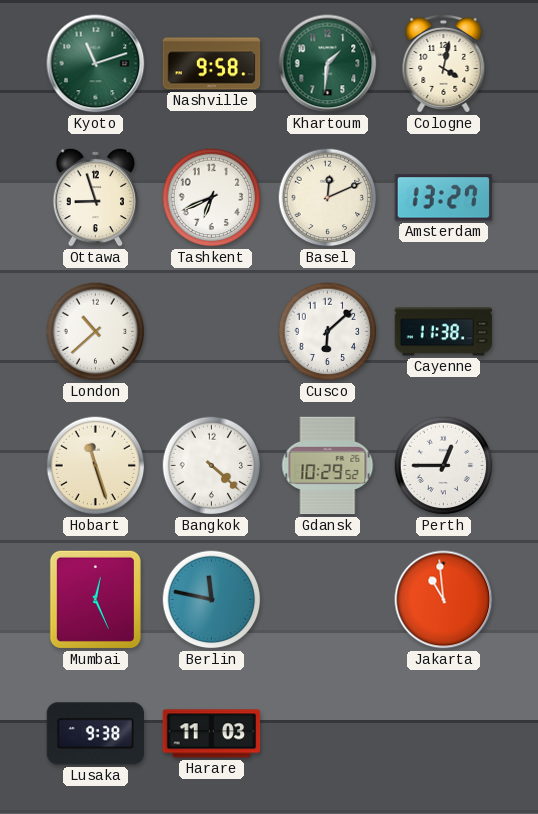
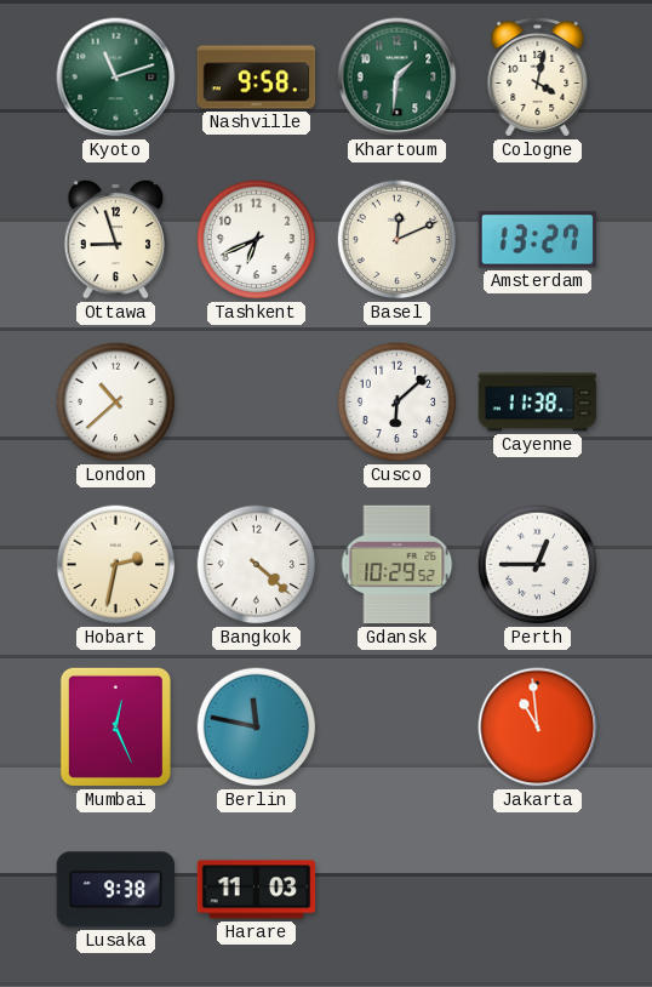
Hobart: 11:27 -> 2:32 (116, 565)
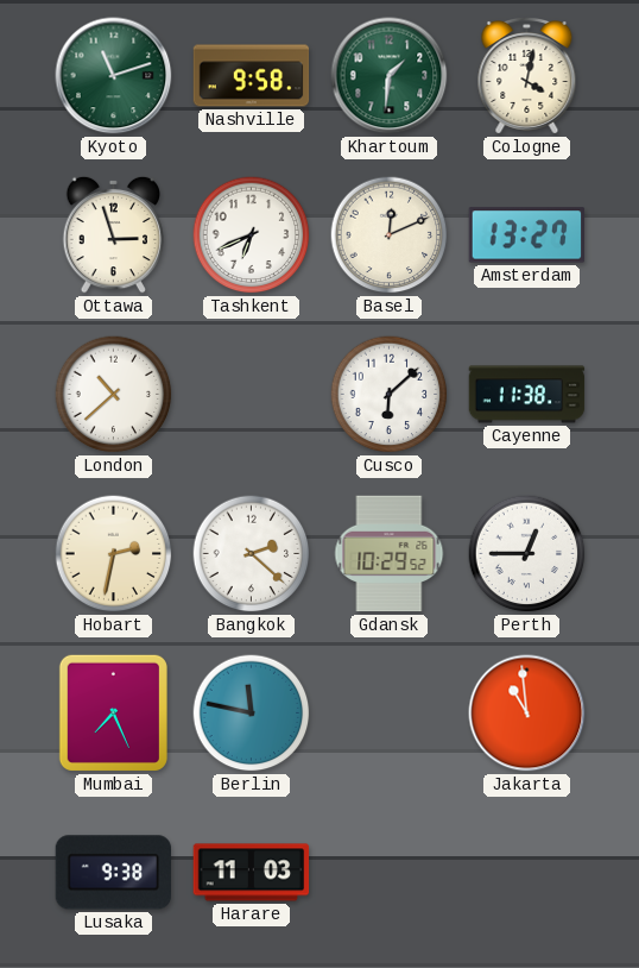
Ottawa: 8:57 -> 2:57 (114, 234)
Bangkok: 4:22 -> 2:22 (252, 554)
Mumbai: 12:26 -> 7:26 (113, 712)
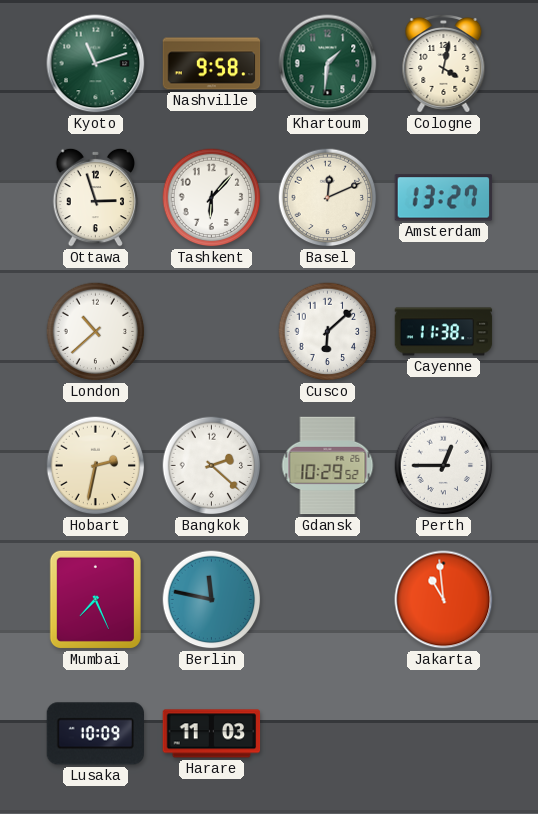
Tashkent: 6:41 -> 6:07 (212, 198)
Lusaka: 9:38 -> 10:09 (95, 734)
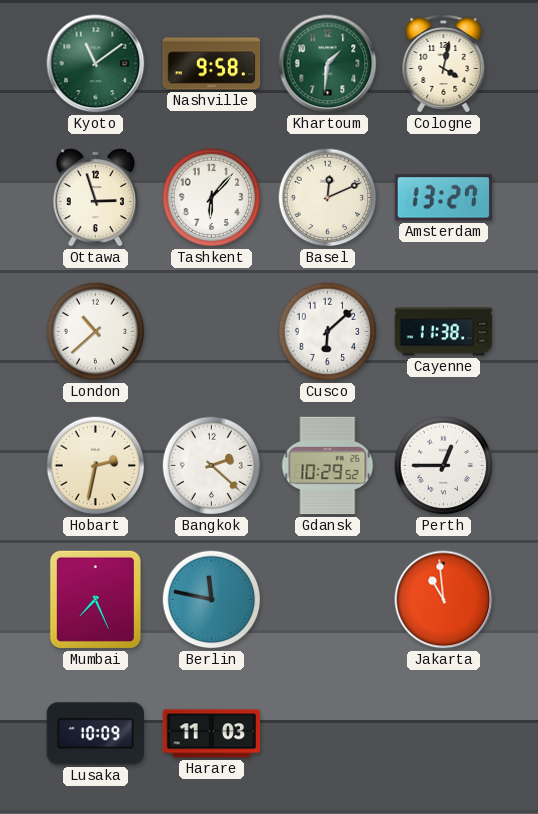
Kyoto: 11:12 -> 11:09 (96, 64)
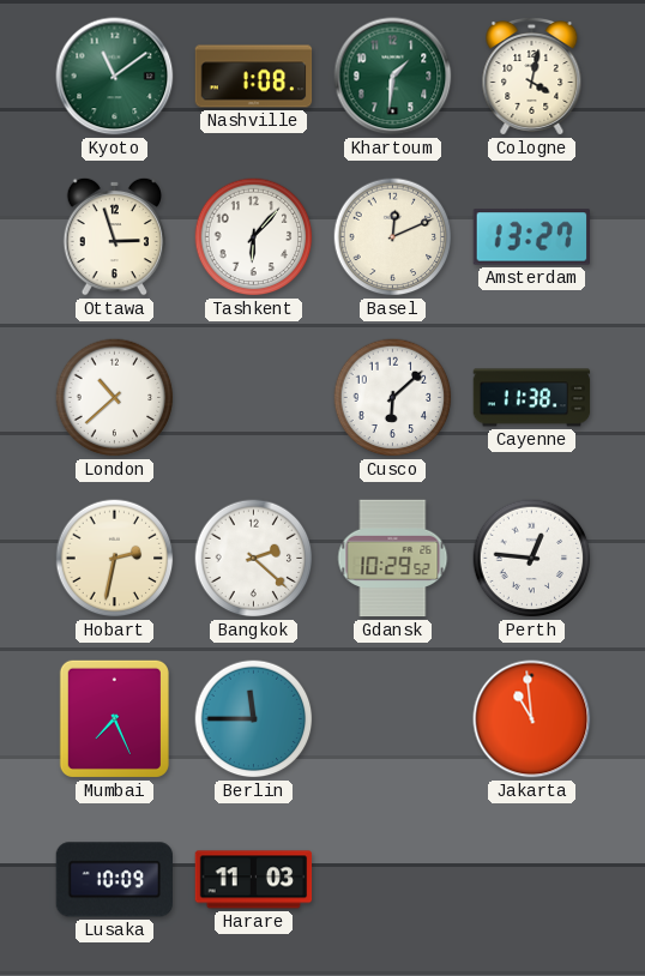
Nashville: 9:58 -> 1:08 (254, 77)
Perth: 12:45 -> 12:46 (532, 559)
Berlin: 11:47 -> 11:45 (254, 719)
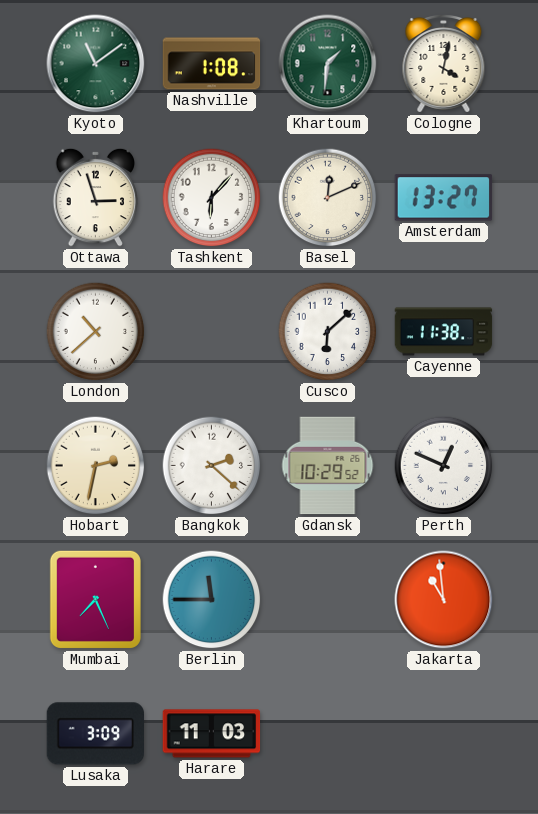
Perth: 12:46 -> 12:49 (444, 466)
Lusaka: 10:09 -> 3:09 (95, 734)
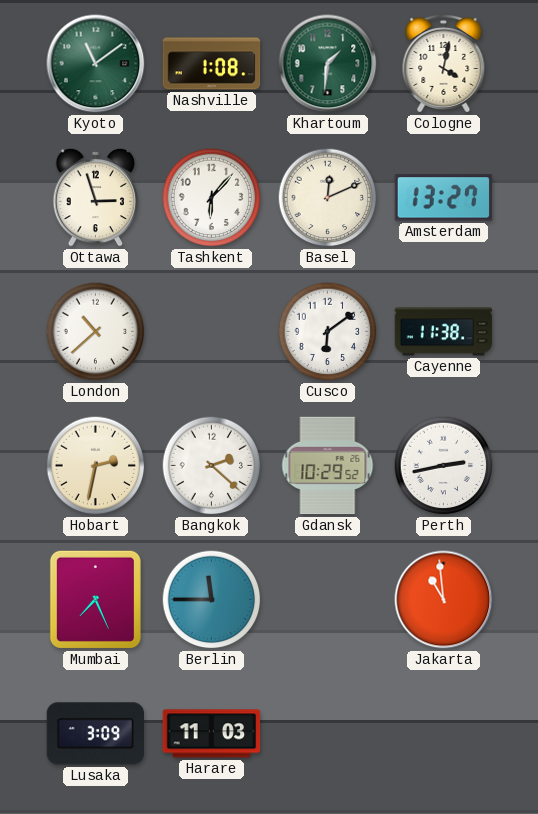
Cusco: 6:08 -> 6:09 (328, 332)
Perth: 12:49 -> 2:43 (444, 466)
